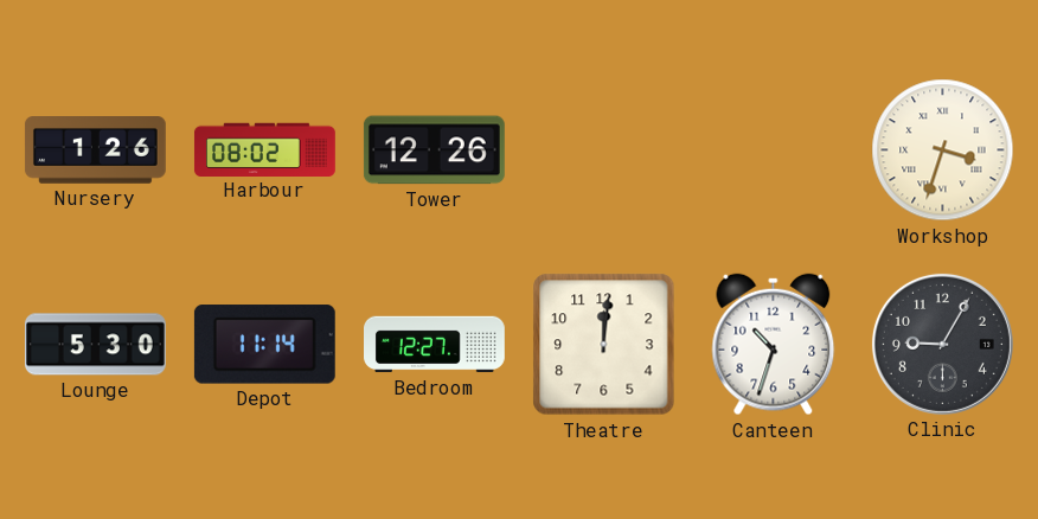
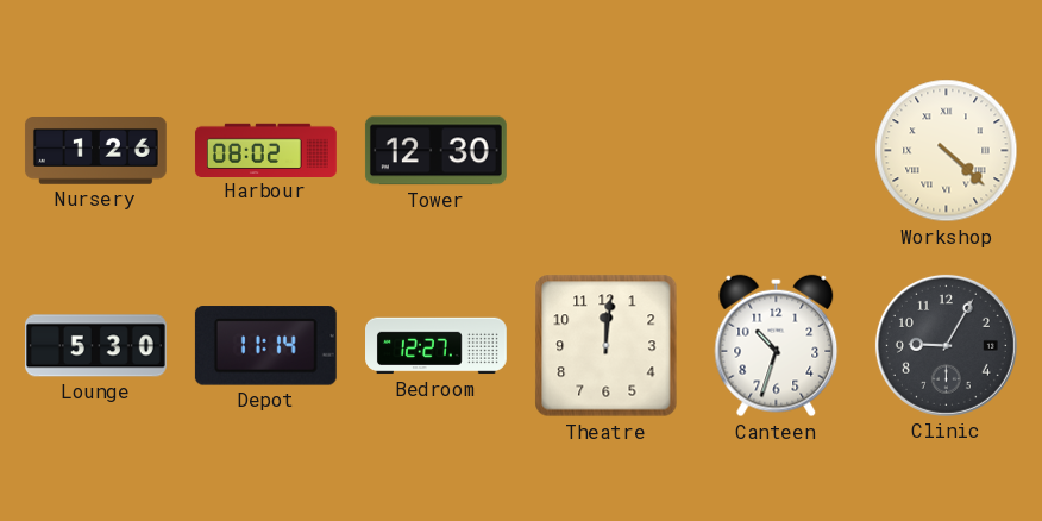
Tower: 12:26 -> 12:30 (435, 151)
Workshop: 3:33 -> 4:22 (947, 151)
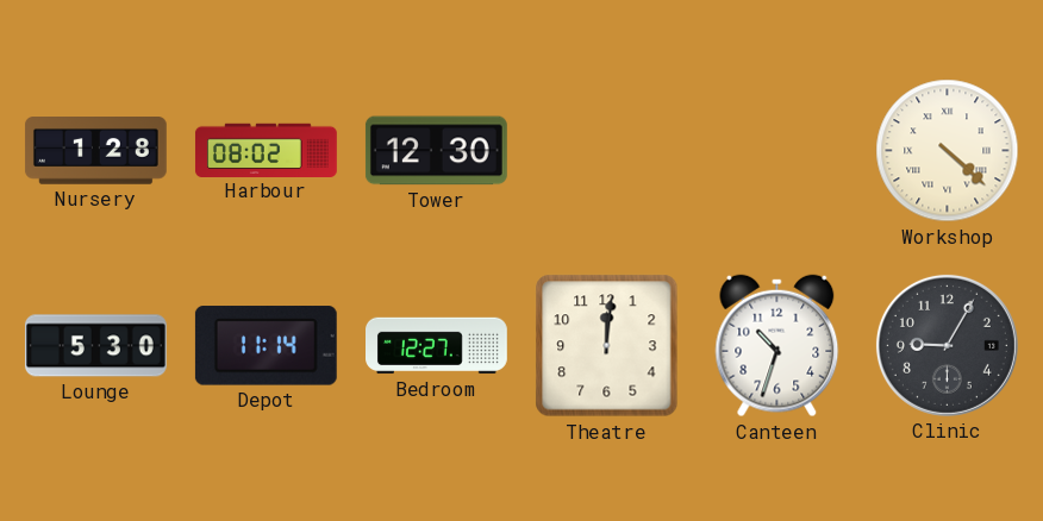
Nursery: 1:26 -> 1:28 (95, 151)
